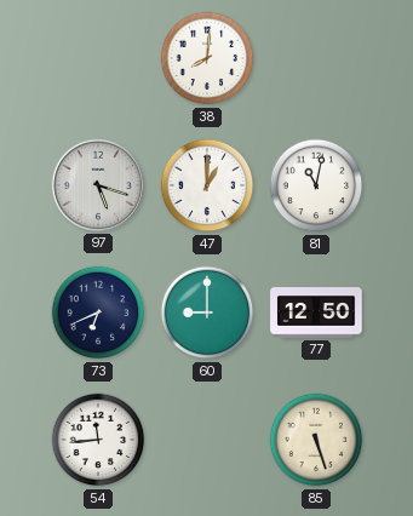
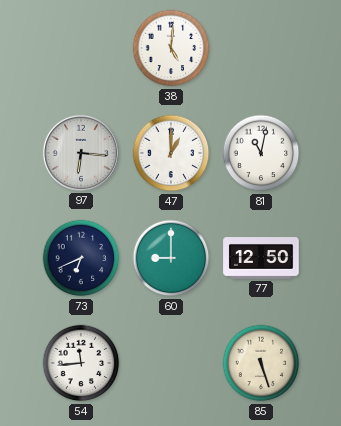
38: 8:01 -> 5:01 (171, 48)
97: 5:18 -> 6:16 (81, 153)
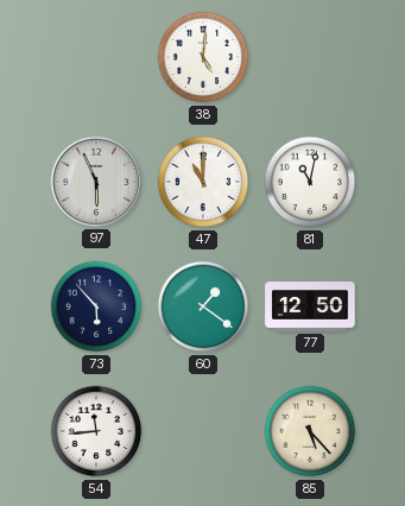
97: 6:16 -> 5:56 (96, 182)
47: 1:00 -> 11:00 (203, 182)
73: 6:41 -> 5:53 (96, 306)
60: 9:00 -> 1:21 (203, 306)
85: 5:27 -> 5:23 (310, 431)
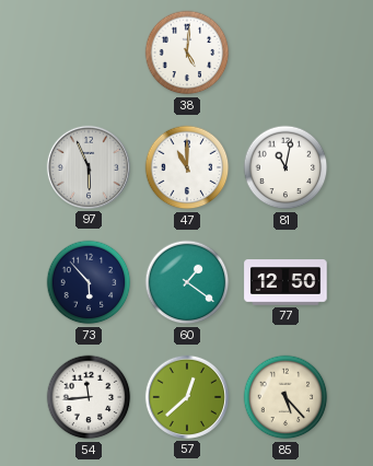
57: none -> 12:38 (187, 397)
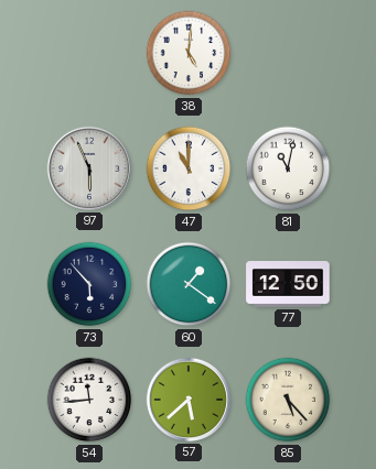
57: 12:38 -> 5:38 (189, 400)
